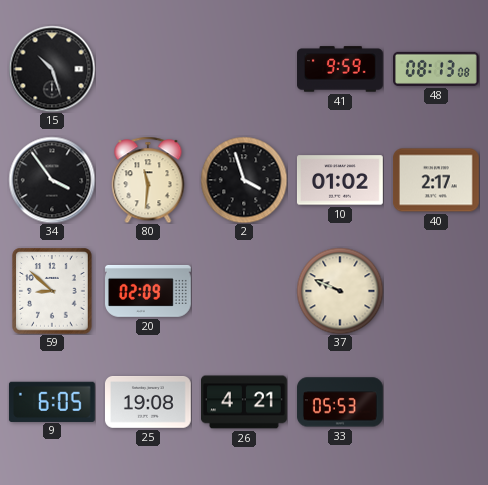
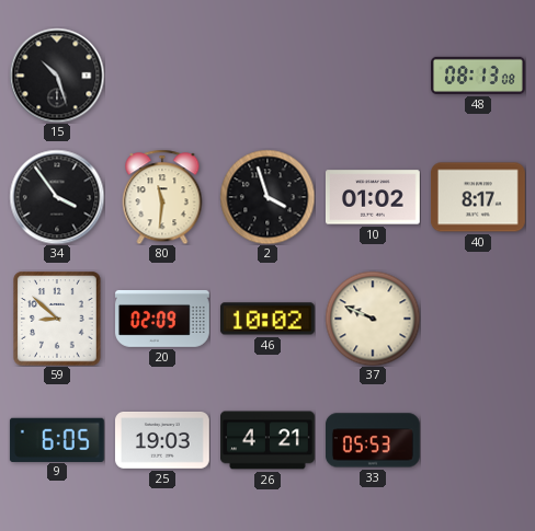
41: 9:59 -> none (341, 69)
40: 2:17 -> 8:17 (478, 197)
46: none -> 10:02 (267, 319)
25: 19:08 -> 19:03 (163, 441)
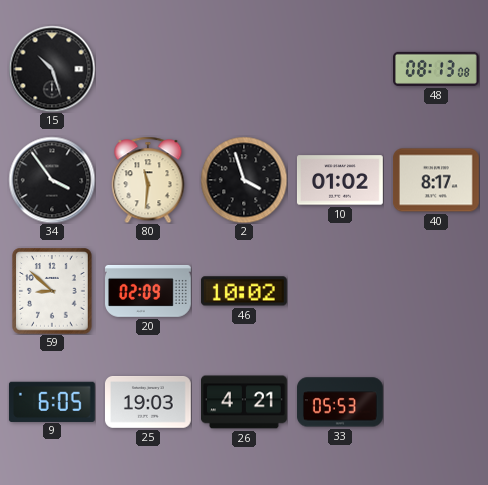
37: 9:49 -> none (373, 319)
